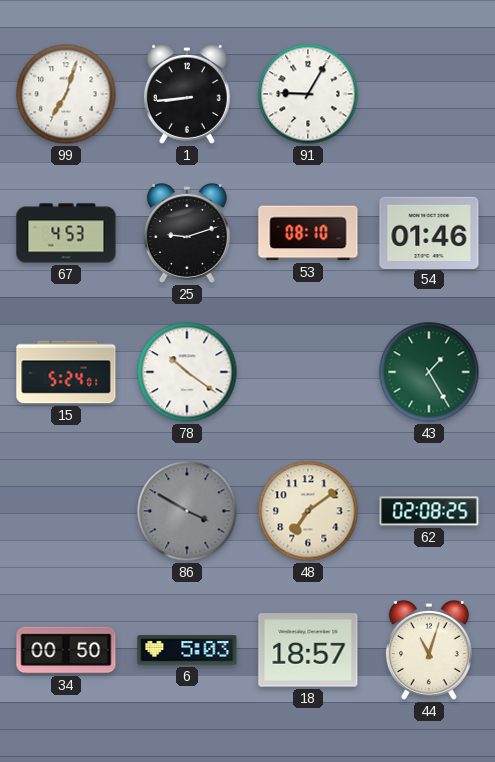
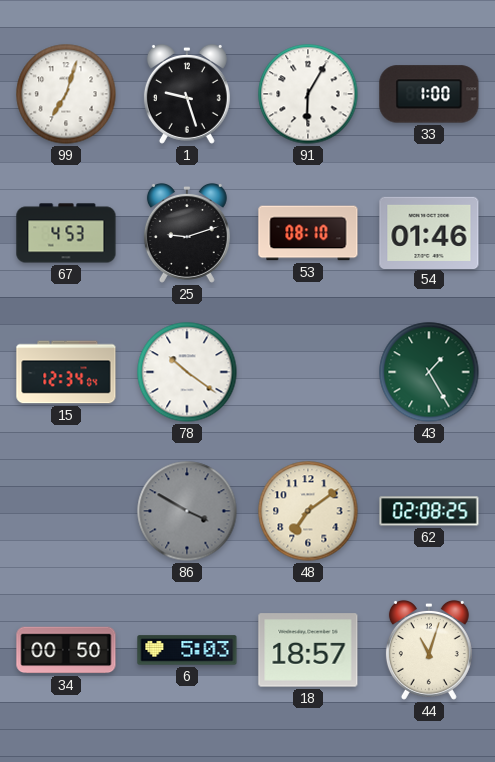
1: 8:44 -> 9:27 (187, 94)
91: 9:05 -> 6:05 (308, 94)
33: none -> 1:00 (429, 94)
15: 5:24 -> 12:34 (66, 372)
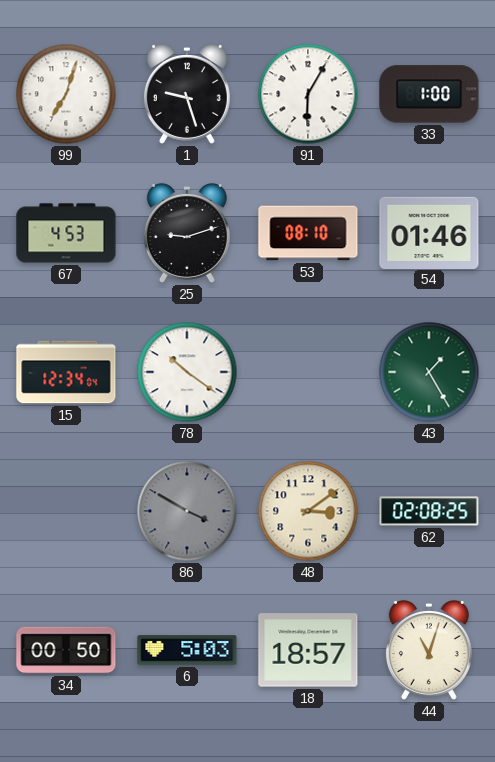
48: 7:09 -> 3:09 (308, 511)
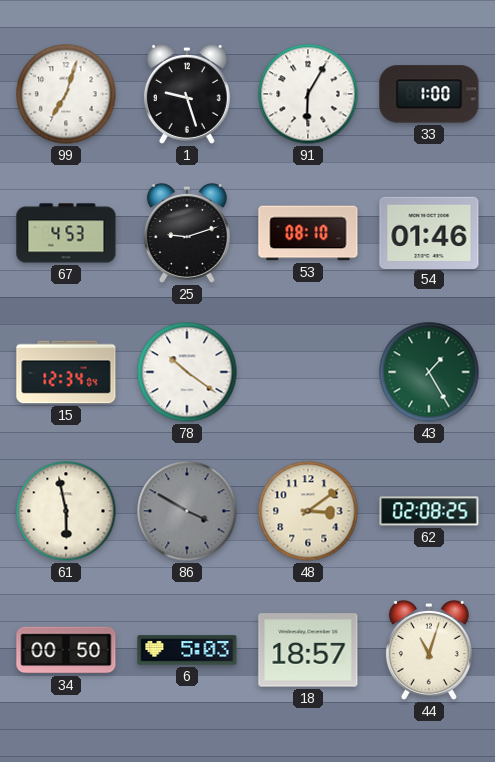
61: none -> 5:58 (66, 511)
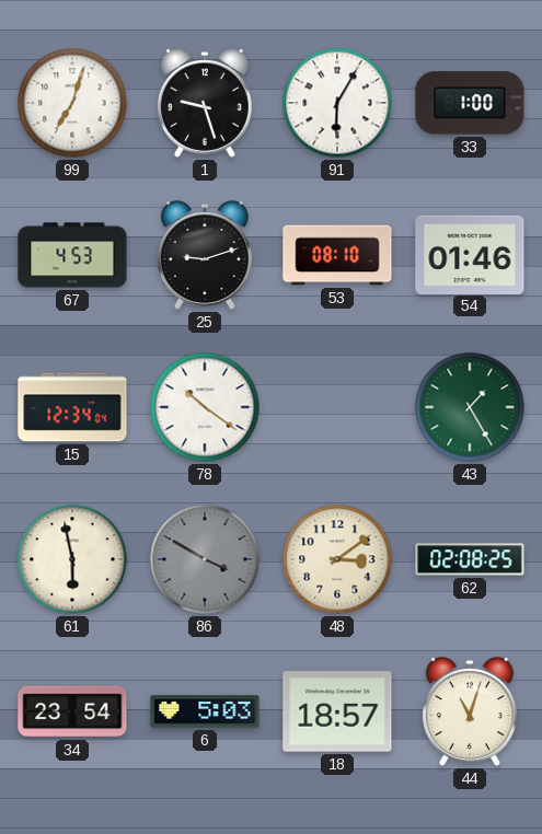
34: 00:50 -> 23:54 (72, 711)
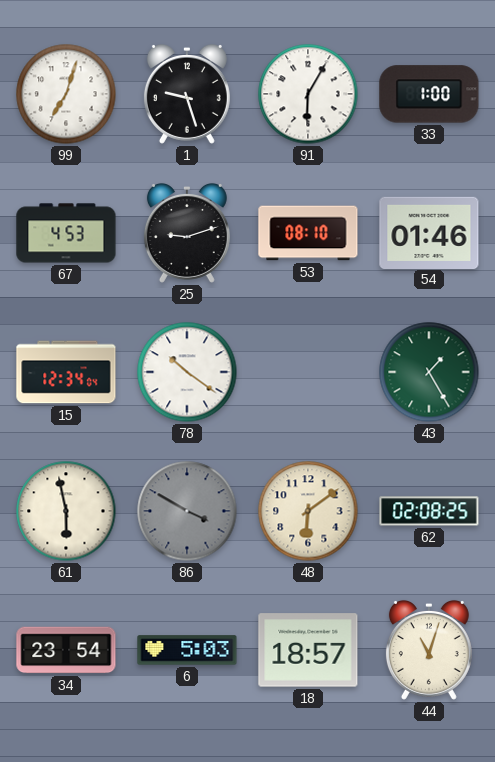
48: 3:09 -> 6:09 (308, 511)
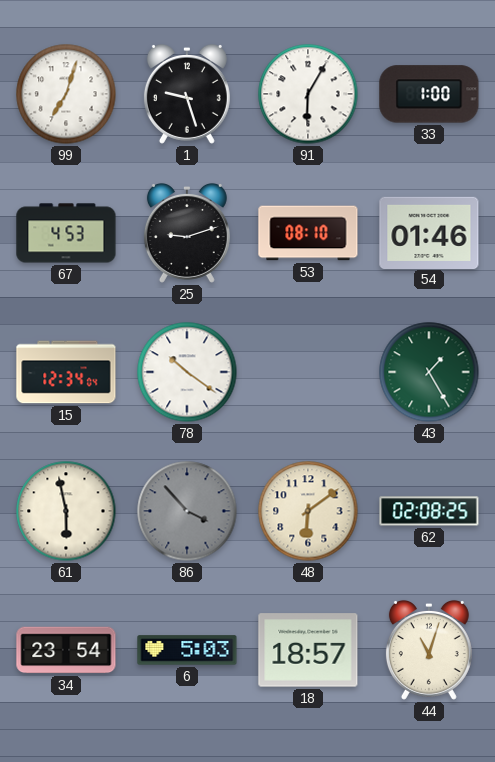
86: 3:50 -> 3:53 (187, 511)
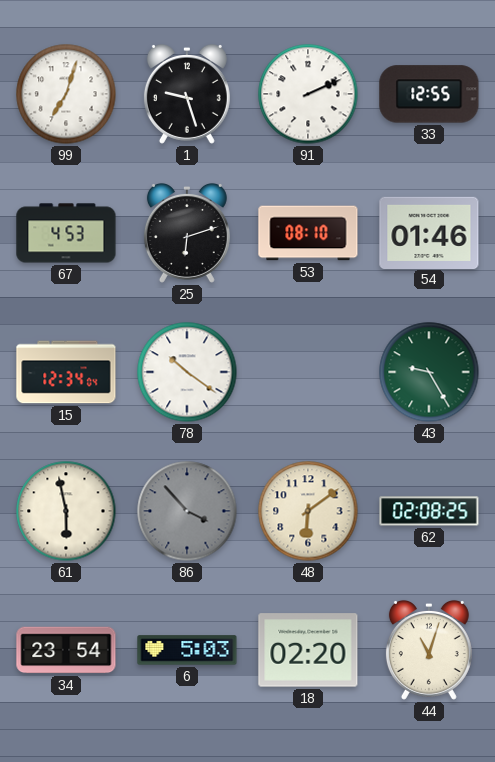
91: 6:05 -> 2:11 (308, 94)
33: 1:00 -> 12:55 (429, 94)
25: 9:12 -> 6:12 (187, 233)
43: 1:25 -> 9:25 (429, 372)
18: 18:57 -> 02:20 (308, 650)
